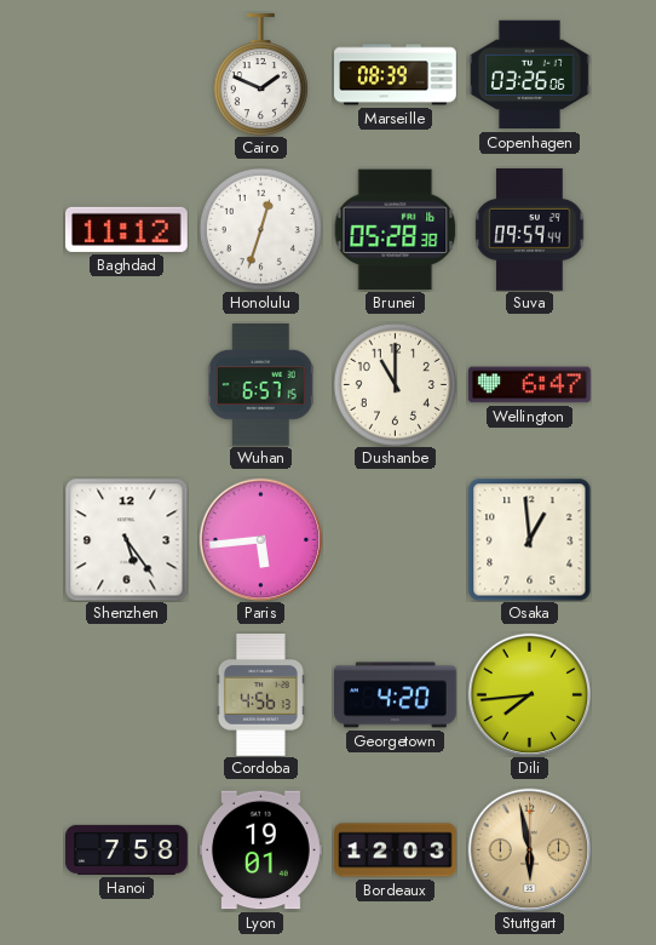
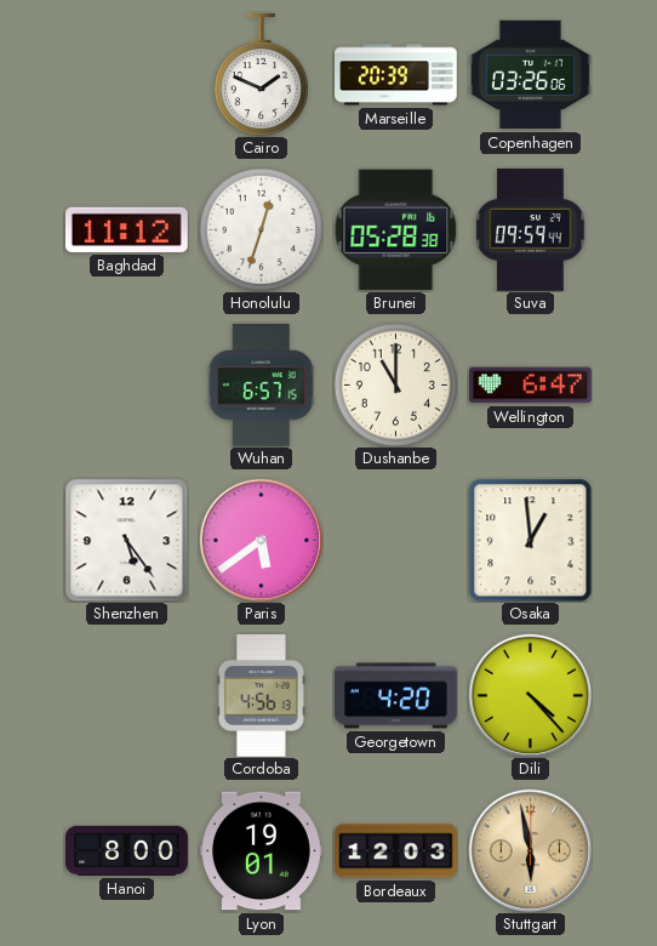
Marseille: 08:39 -> 20:39 (396, 75)
Paris: 5:44 -> 5:39 (261, 540)
Dili: 7:44 -> 4:23 (530, 695)
Hanoi: 7:58 -> 8:00 (127, 850)
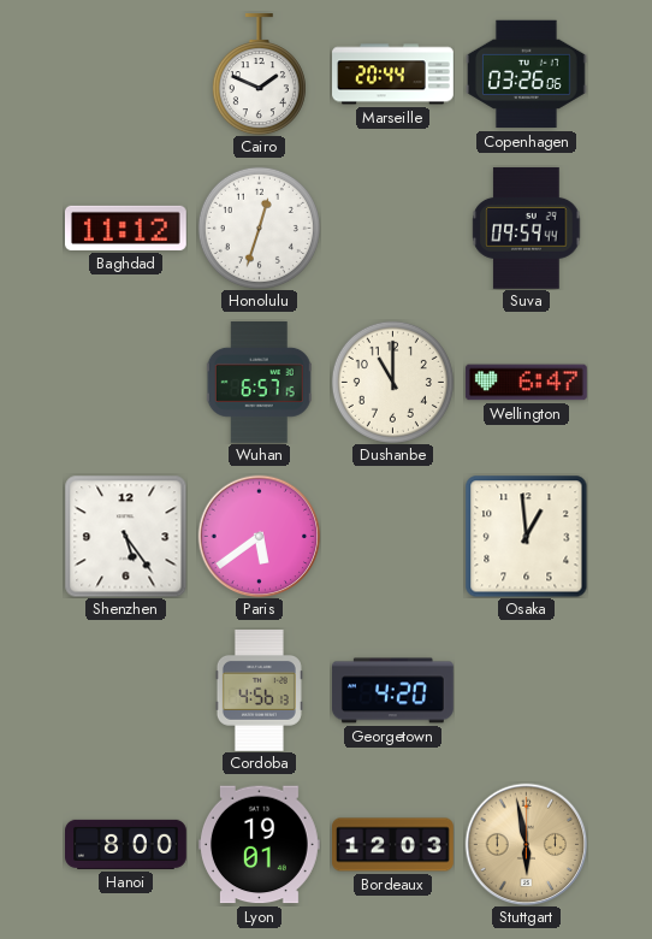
Marseille: 20:39 -> 20:44 (393, 75)
Brunei: 05:28 -> none (395, 230)
Dili: 4:23 -> none (530, 695)
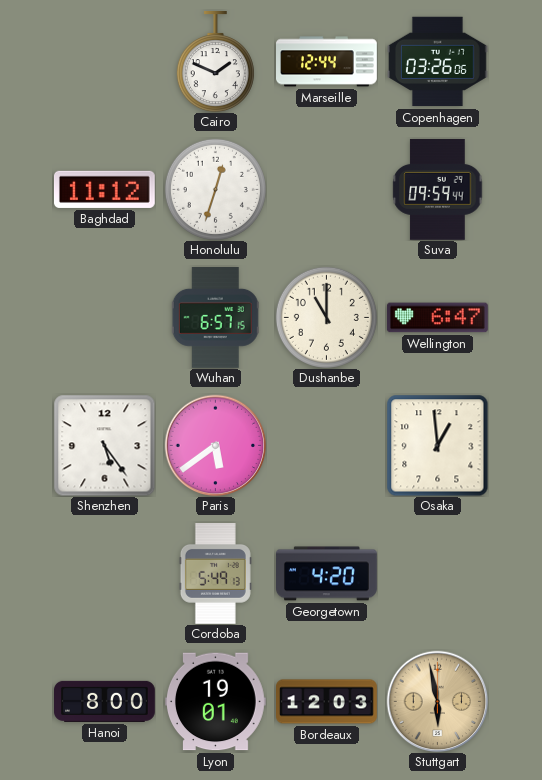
Marseille: 20:44 -> 12:44 (327, 62)
Cordoba: 4:56 -> 5:49 (215, 574)
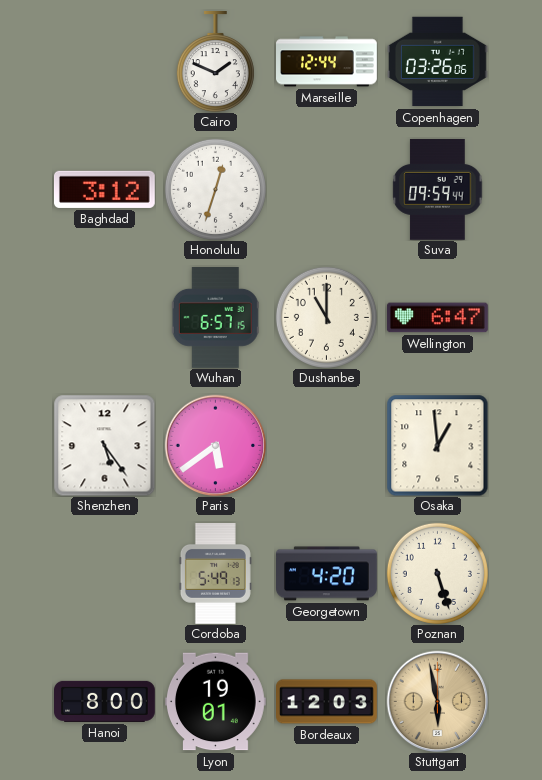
Baghdad: 11:12 -> 3:12 (104, 189)
Poznan: none -> 5:27 (437, 573)
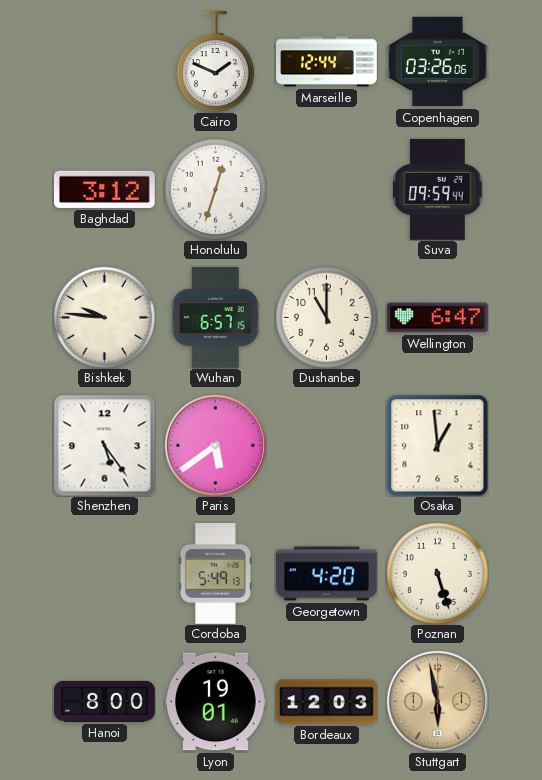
Bishkek: none -> 9:46 (104, 317)
